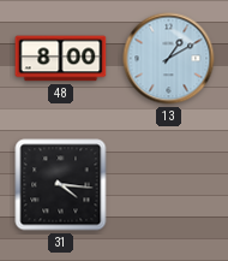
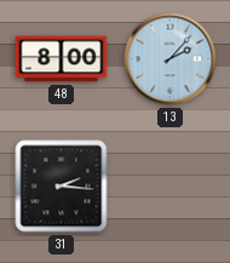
13: 1:10 -> 2:07 (171, 59)
31: 4:16 -> 2:16 (62, 187)
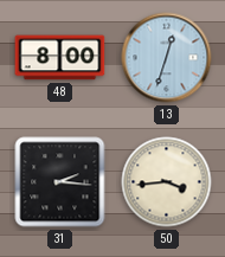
13: 2:07 -> 12:33 (167, 58)
50: none -> 3:44 (167, 182)
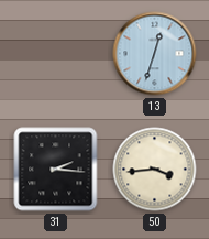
48: 8:00 -> none (60, 58)
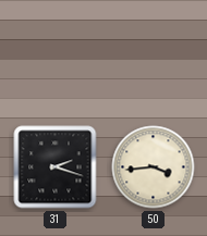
13: 12:33 -> none (155, 54)
31: 2:16 -> 2:18 (56, 167)
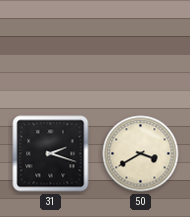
50: 3:44 -> 3:40 (141, 154)
